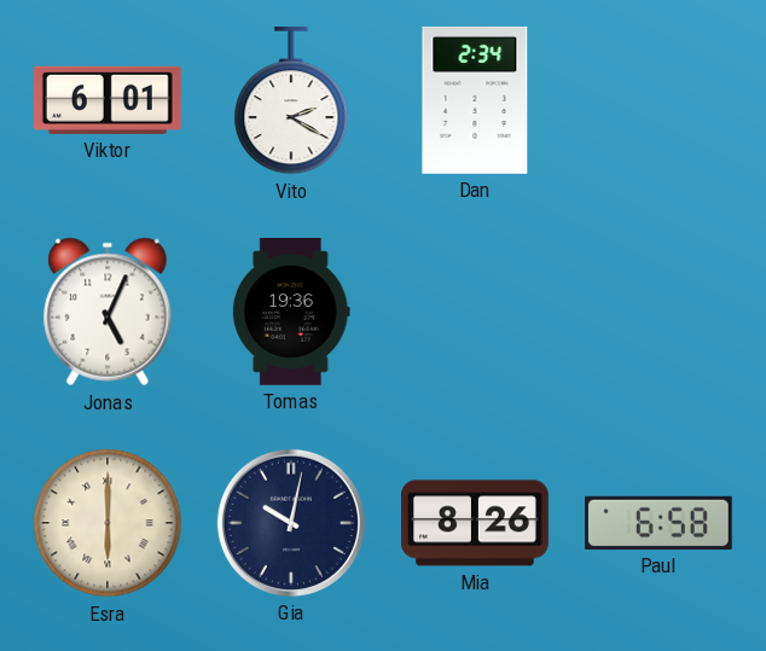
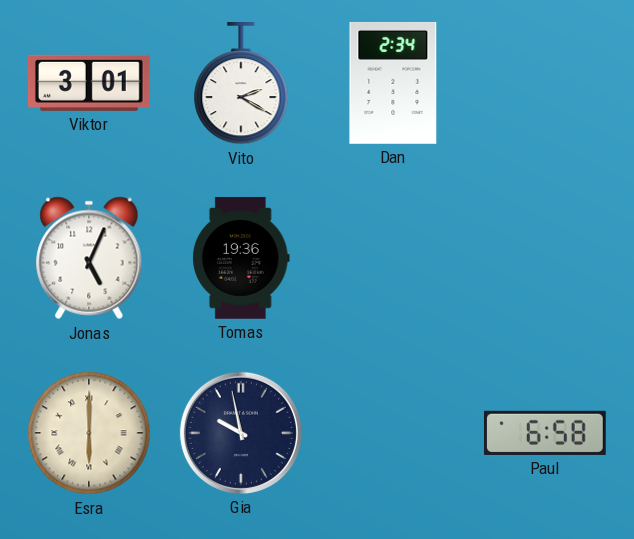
Viktor: 6:01 -> 3:01 (89, 83)
Gia: 10:02 -> 9:58 (241, 433)
Mia: 8:26 -> none (476, 523)
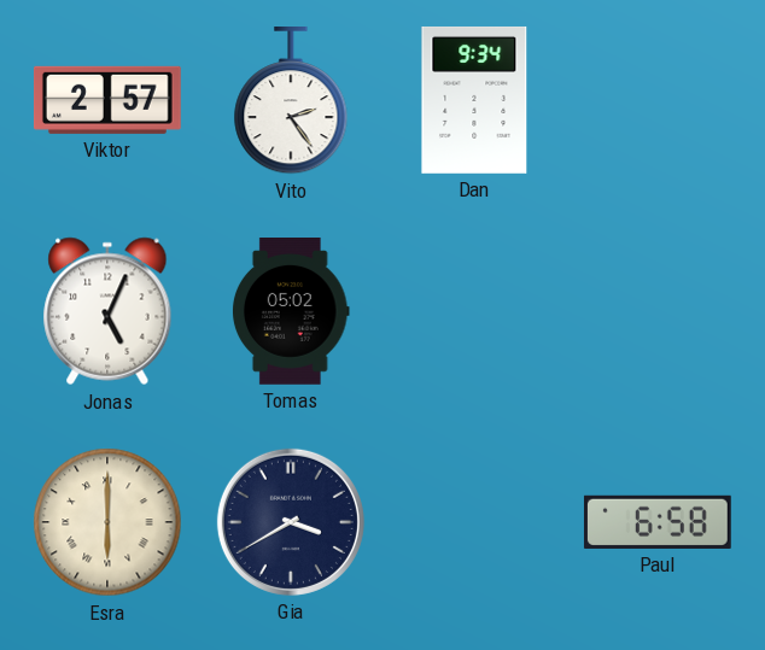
Viktor: 3:01 -> 2:57 (107, 100)
Vito: 2:20 -> 2:24 (291, 101)
Dan: 2:34 -> 9:34 (474, 100)
Tomas: 19:36 -> 05:02 (292, 312)
Gia: 9:58 -> 3:40 (291, 522)
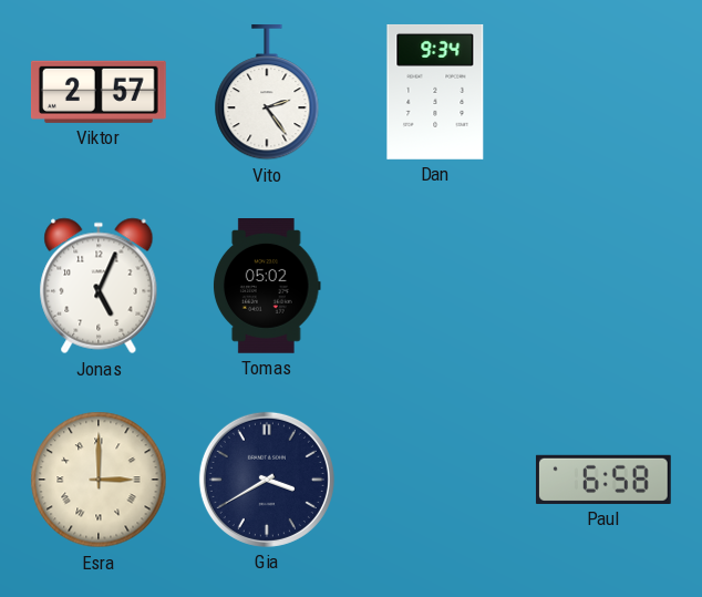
Esra: 6:00 -> 3:00 (99, 480)
